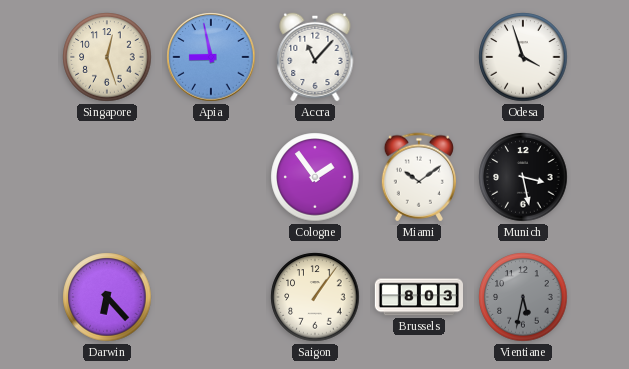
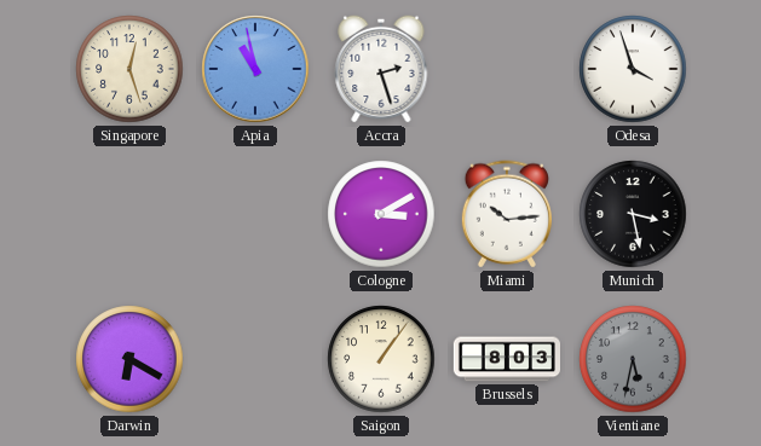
Apia: 8:58 -> 10:58 (255, 69)
Accra: 11:07 -> 2:27 (381, 69)
Cologne: 1:54 -> 3:10 (381, 214)
Miami: 10:09 -> 10:14 (507, 214)
Darwin: 6:23 -> 6:20 (129, 359)
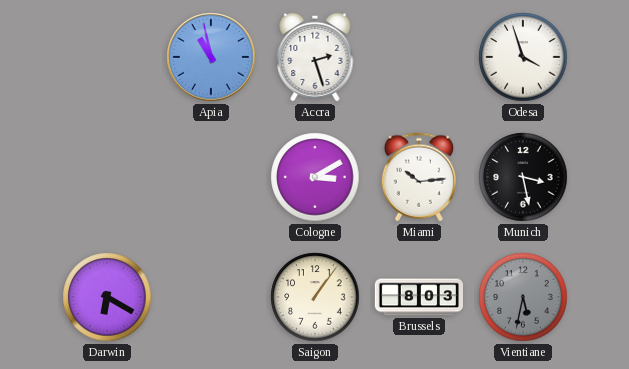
Singapore: 12:27 -> none (129, 69)
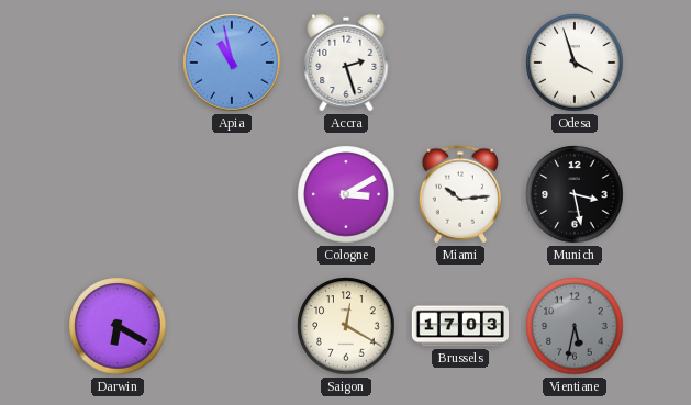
Saigon: 1:06 -> 12:20 (346, 326)
Brussels: 8:03 -> 17:03 (459, 326)
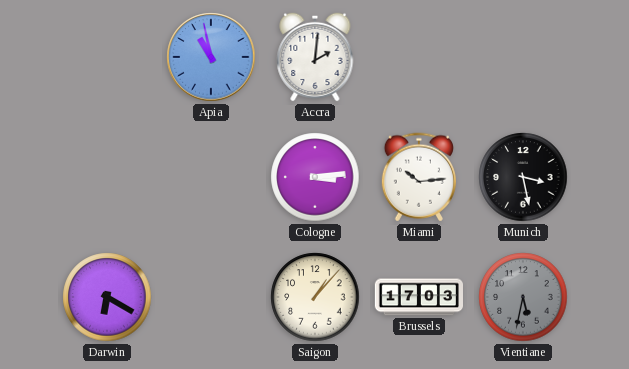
Accra: 2:27 -> 2:01 (315, 57)
Odesa: 3:57 -> none (575, 63)
Cologne: 3:10 -> 3:14 (315, 177)
Saigon: 12:20 -> 1:07 (315, 297)
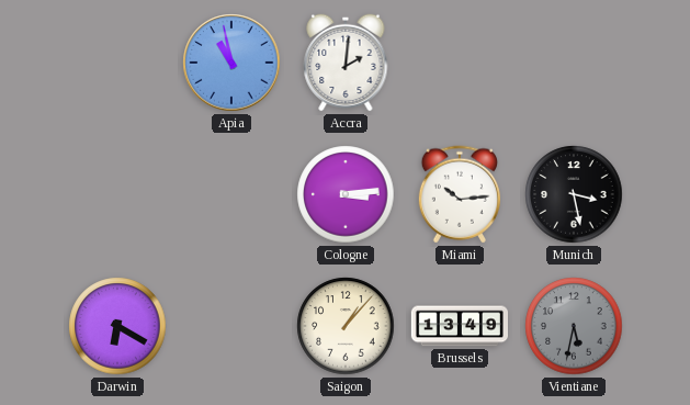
Brussels: 17:03 -> 13:49 (459, 326)
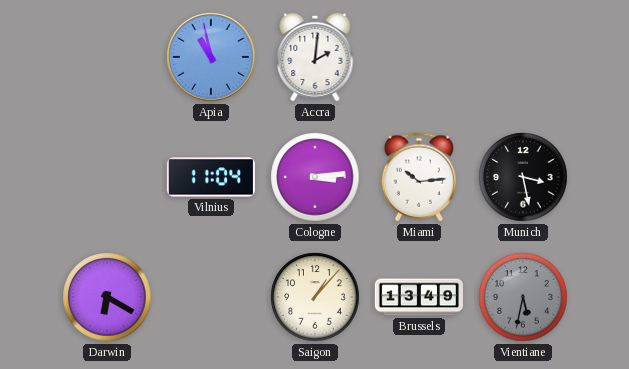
Vilnius: none -> 11:04 (211, 177)
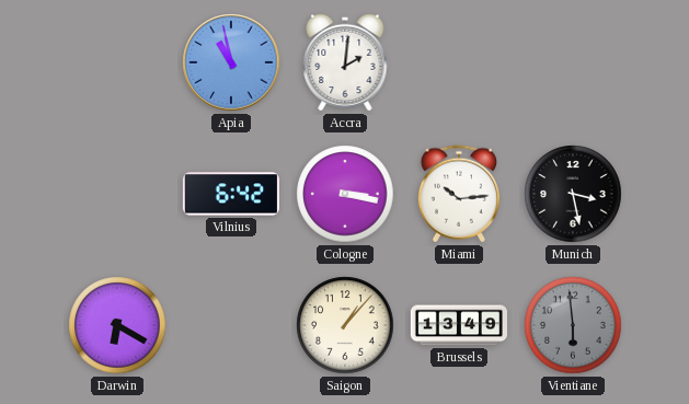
Vilnius: 11:04 -> 6:42 (231, 194)
Cologne: 3:14 -> 3:17 (345, 194)
Vientiane: 5:32 -> 5:59 (573, 325)
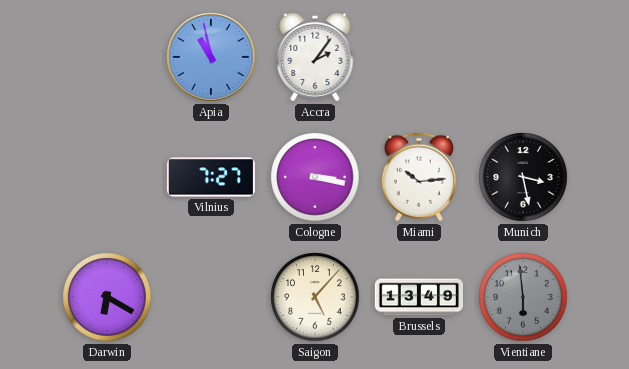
Accra: 2:01 -> 2:06 (315, 57)
Vilnius: 6:42 -> 7:27 (211, 177)
Saigon: 1:07 -> 5:07 (315, 297)
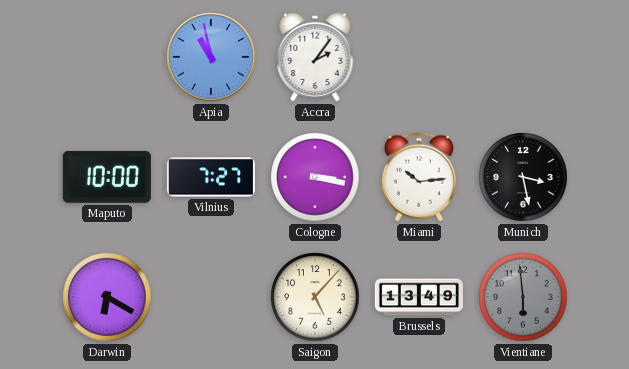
Maputo: none -> 10:00 (107, 177)
